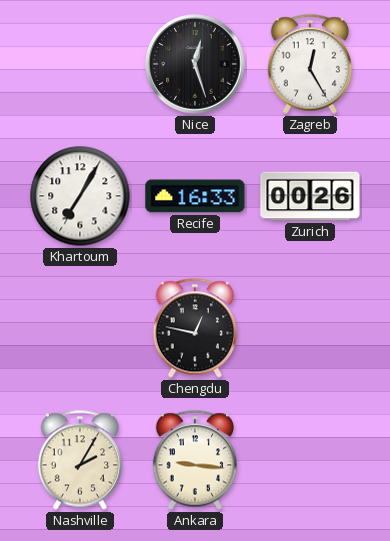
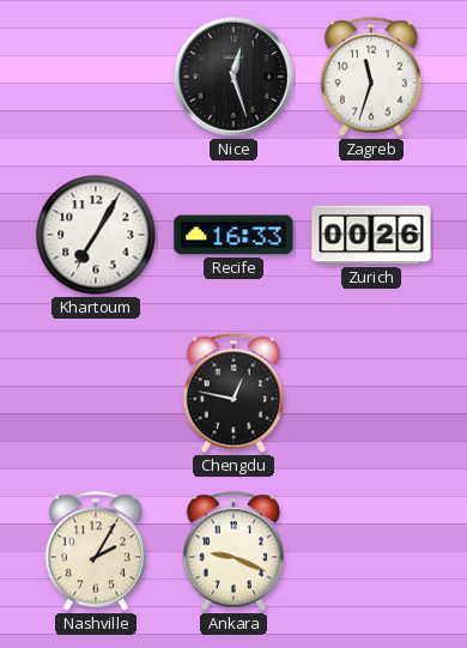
Zagreb: 12:25 -> 11:33 (370, 77)
Ankara: 9:16 -> 9:19 (232, 551)
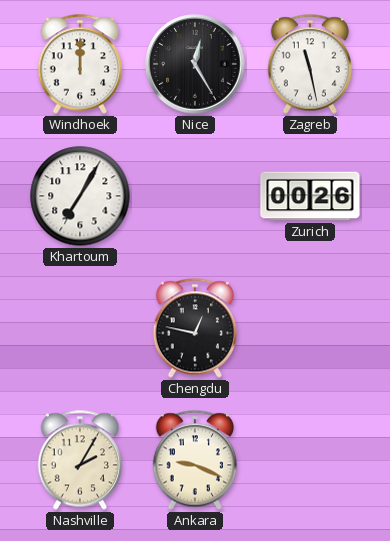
Windhoek: none -> 12:00 (79, 64)
Nice: 12:27 -> 12:25 (195, 64)
Zagreb: 11:33 -> 11:28 (309, 64)
Recife: 16:33 -> none (233, 235)
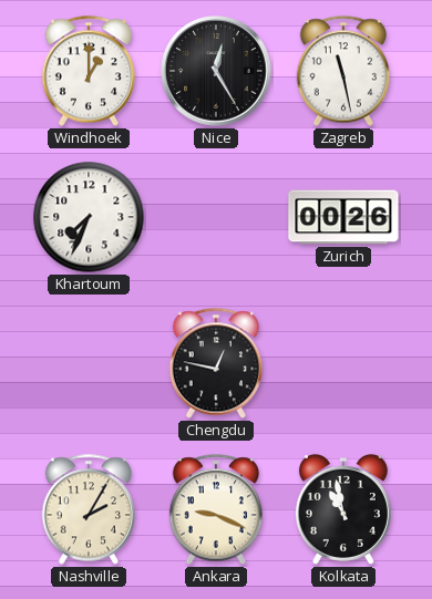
Windhoek: 12:00 -> 1:00 (88, 71)
Khartoum: 7:05 -> 7:34 (89, 217)
Kolkata: none -> 10:58 (343, 509)
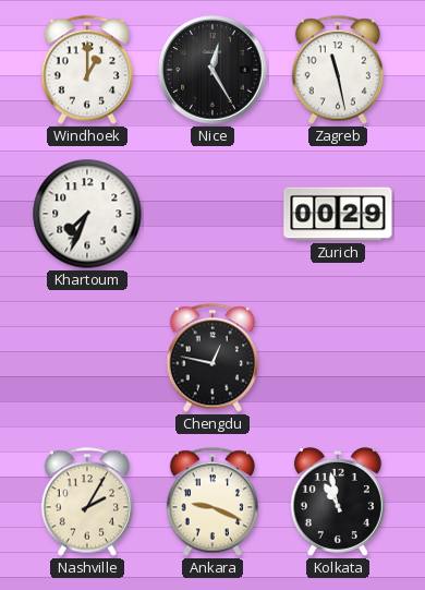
Zurich: 00:26 -> 00:29 (338, 214)
